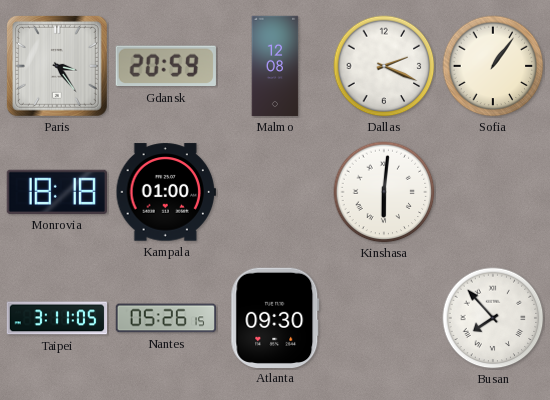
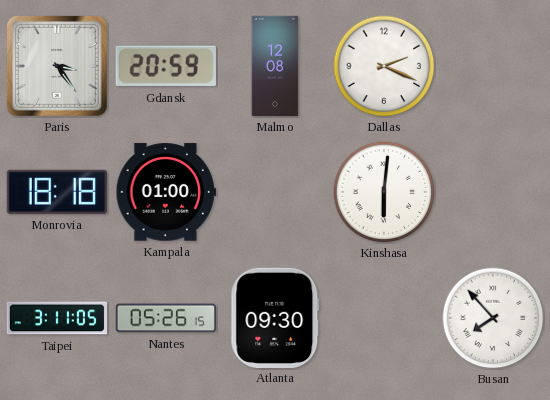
Sofia: 1:06 -> none (493, 66)
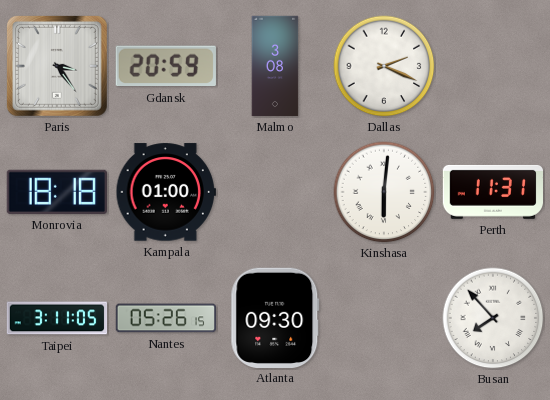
Malmo: 12:08 -> 3:08 (275, 66)
Perth: none -> 11:31 (492, 192)
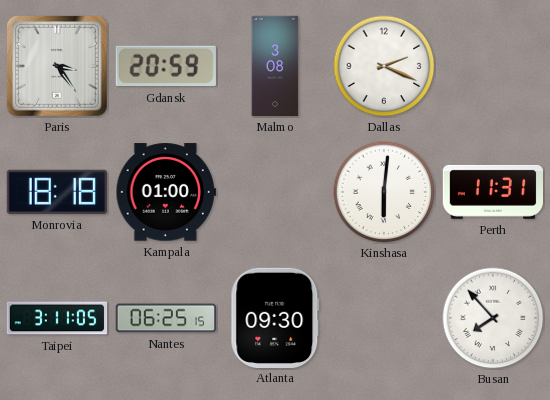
Nantes: 05:26 -> 06:25 (166, 318)
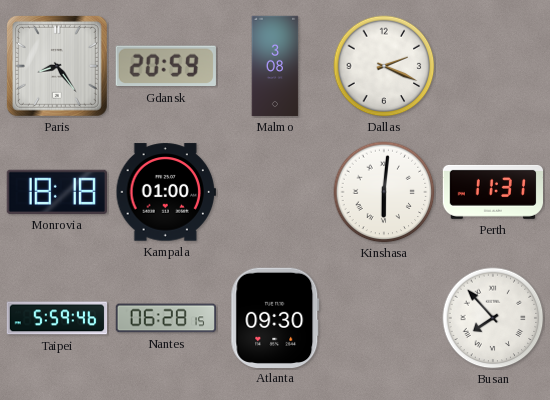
Paris: 3:24 -> 8:24 (57, 66)
Taipei: 3:11 -> 5:59 (57, 318)
Nantes: 06:25 -> 06:28 (166, 318)
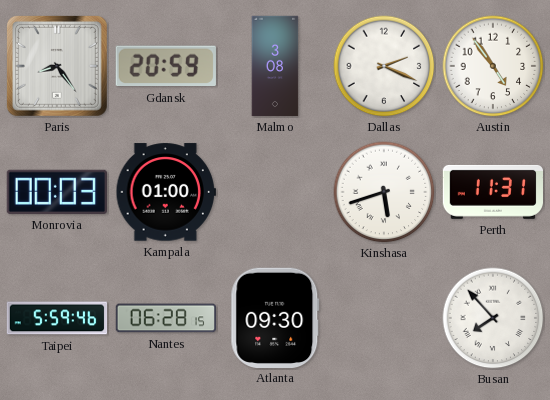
Austin: none -> 4:54 (493, 66)
Monrovia: 18:18 -> 00:03 (57, 192)
Kinshasa: 6:01 -> 5:42 (384, 192)
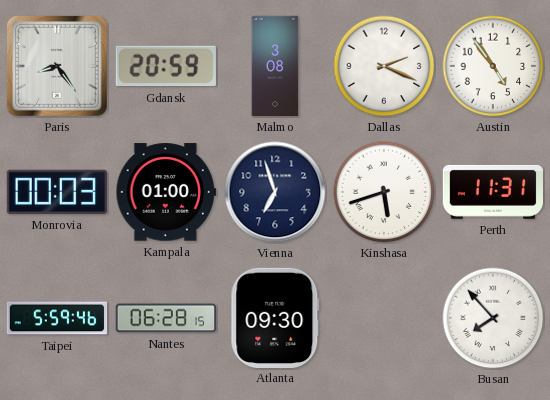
Vienna: none -> 6:57 (275, 192)
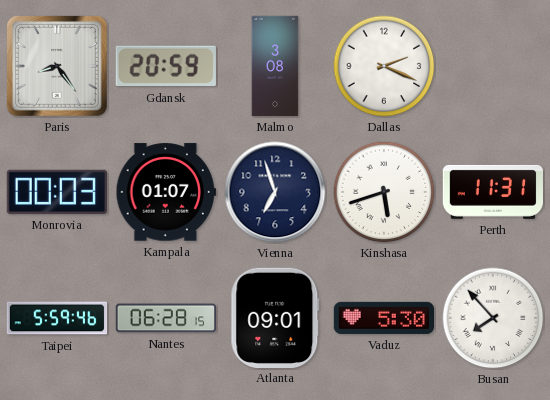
Austin: 4:54 -> none (493, 66)
Kampala: 01:00 -> 01:07 (165, 192)
Atlanta: 09:30 -> 09:01 (275, 317)
Vaduz: none -> 5:30 (383, 318)
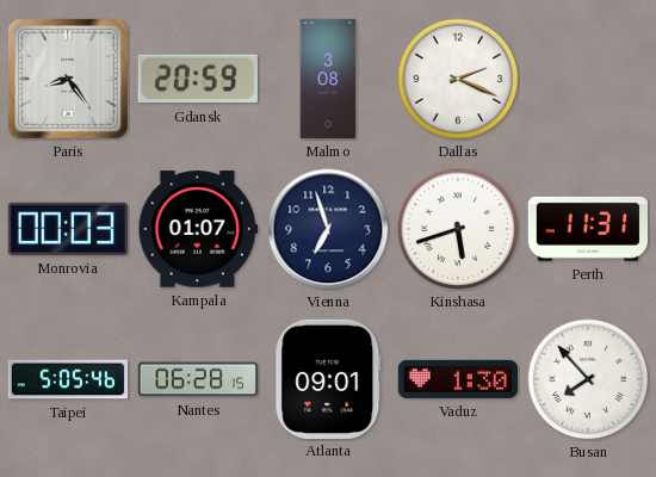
Taipei: 5:59 -> 5:05 (68, 379)
Vaduz: 5:30 -> 1:30 (457, 379)
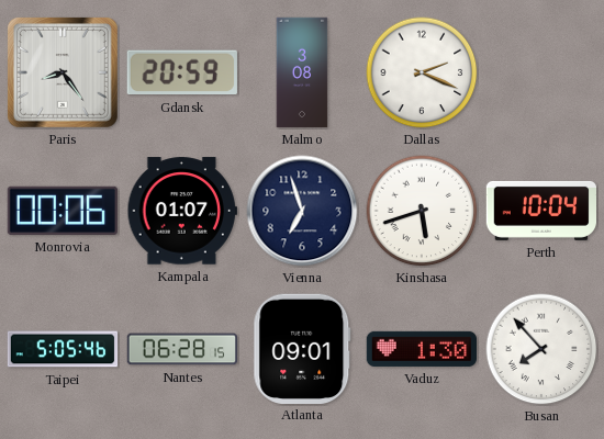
Monrovia: 00:03 -> 00:06 (63, 211)
Perth: 11:31 -> 10:04 (540, 211)
